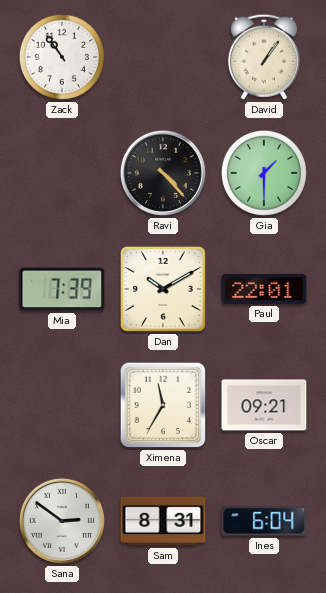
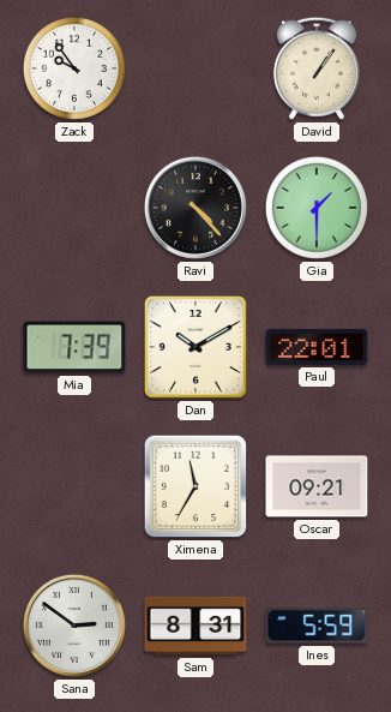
Zack: 10:54 -> 9:54 (74, 68)
Ines: 6:04 -> 5:59 (317, 626)
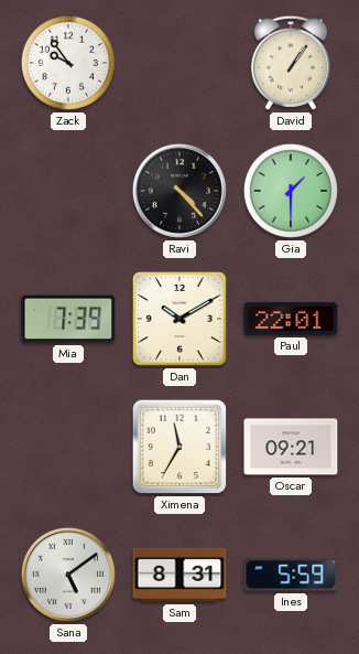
Sana: 2:51 -> 5:09 (68, 575)
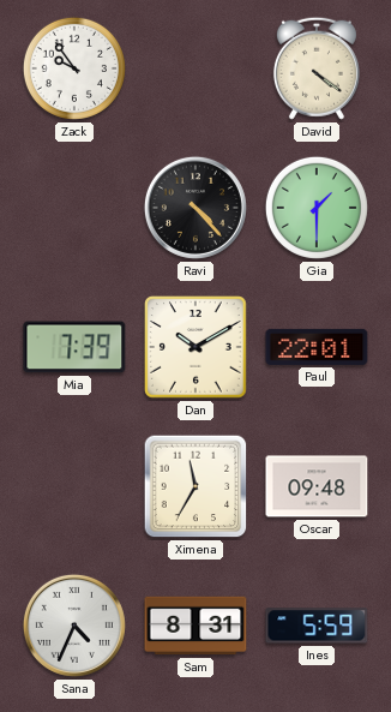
David: 1:06 -> 4:21 (317, 68)
Oscar: 09:21 -> 09:48 (317, 486)
Sana: 5:09 -> 4:34 (74, 626)
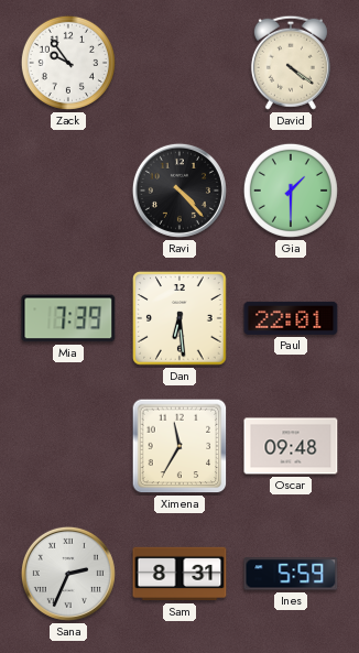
Dan: 10:10 -> 6:29 (179, 318)
Sana: 4:34 -> 2:34 (68, 574)
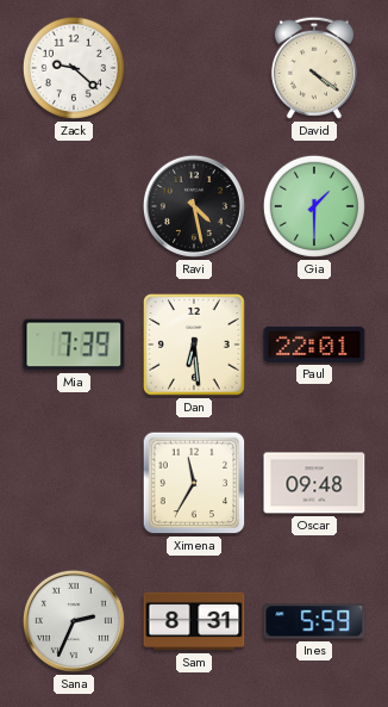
Zack: 9:54 -> 9:22 (74, 68)
Ravi: 4:23 -> 4:28 (194, 206)
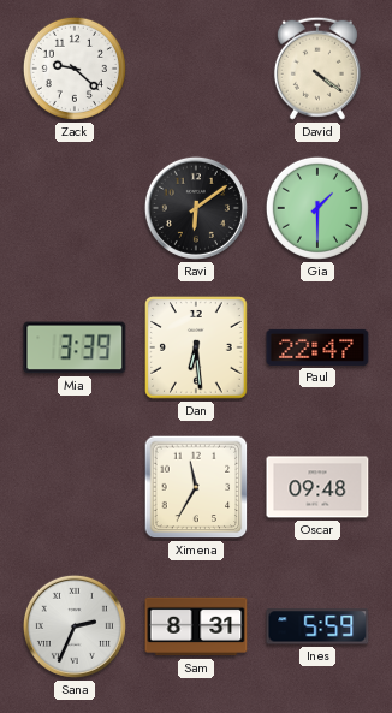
Ravi: 4:28 -> 6:09 (196, 208)
Mia: 7:39 -> 3:39 (75, 347)
Paul: 22:01 -> 22:47 (317, 347)
